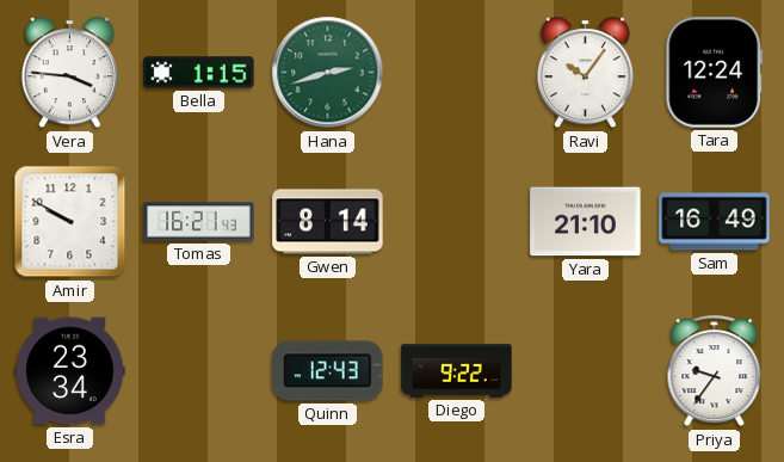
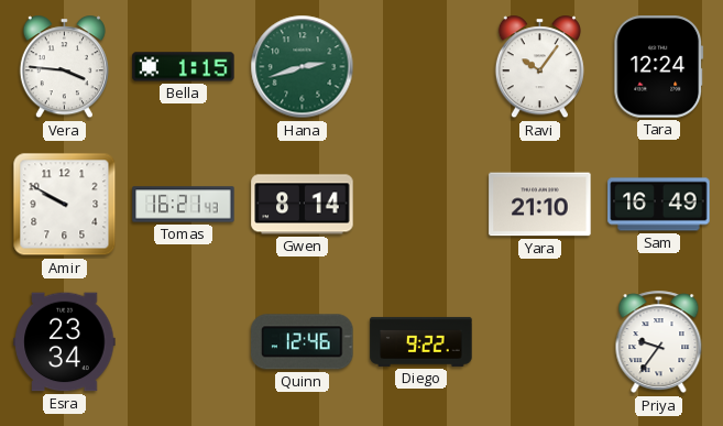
Quinn: 12:43 -> 12:46 (303, 342)
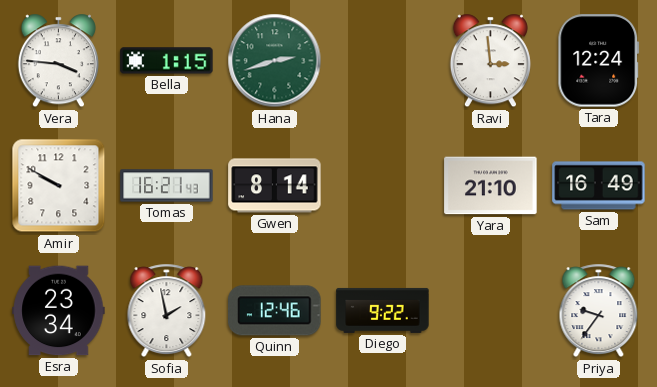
Ravi: 10:06 -> 2:59 (490, 61)
Sofia: none -> 1:58 (167, 311)
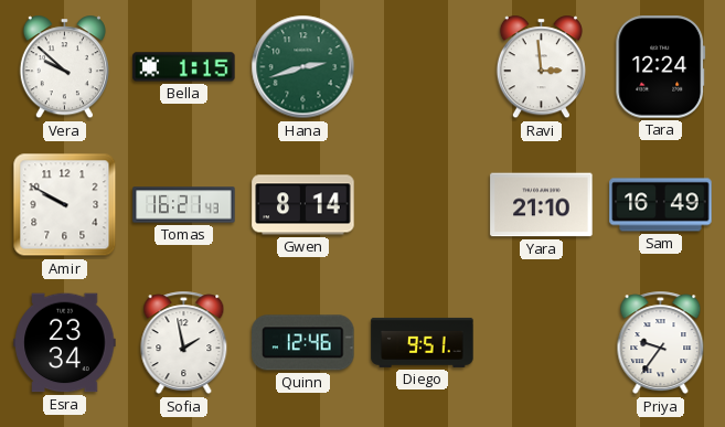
Vera: 3:46 -> 9:52 (64, 67)
Diego: 9:22 -> 9:51 (423, 342)
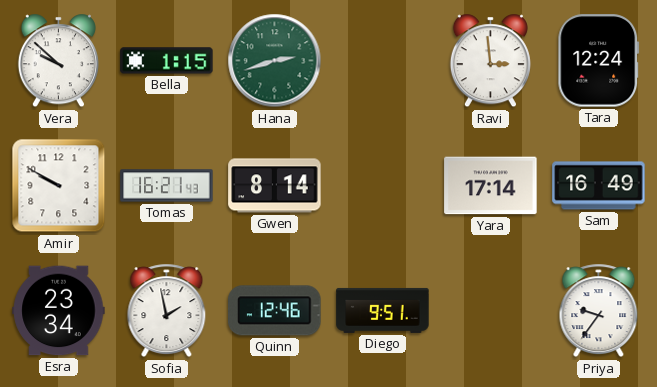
Yara: 21:10 -> 17:14 (491, 186)
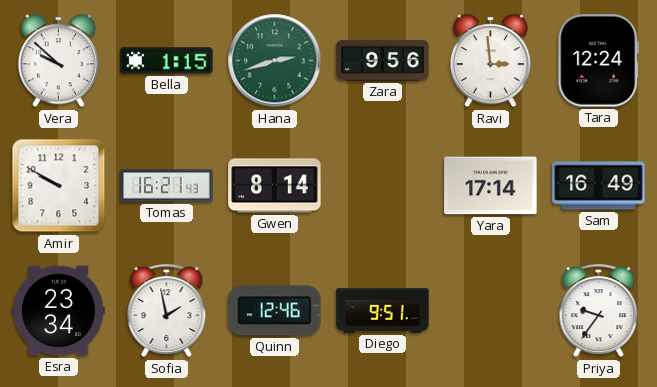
Zara: none -> 9:56 (383, 60)
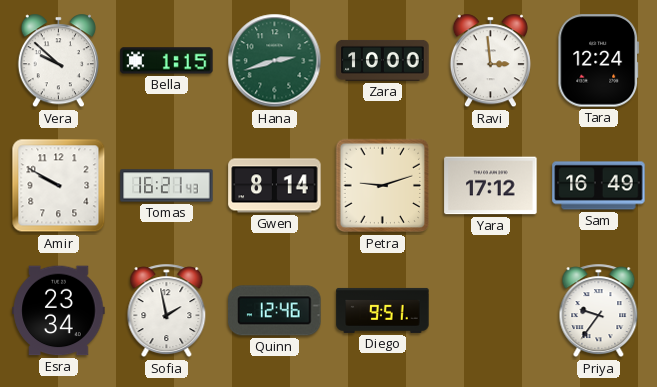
Zara: 9:56 -> 10:00 (383, 60)
Petra: none -> 9:12 (383, 186)
Yara: 17:14 -> 17:12 (491, 186)
